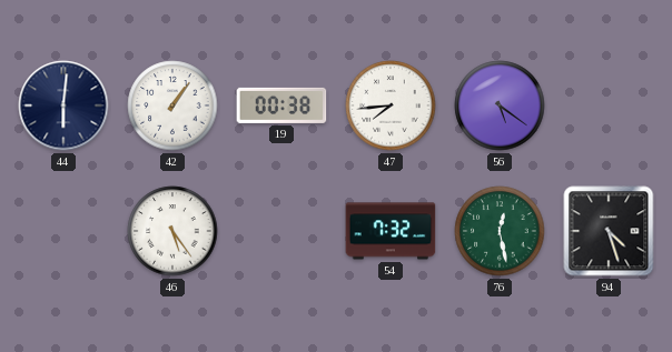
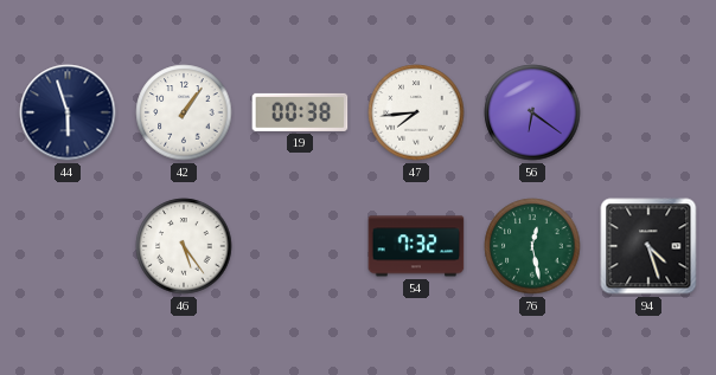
44: 6:01 -> 5:57 (68, 112)
56: 5:21 -> 6:21 (532, 112)
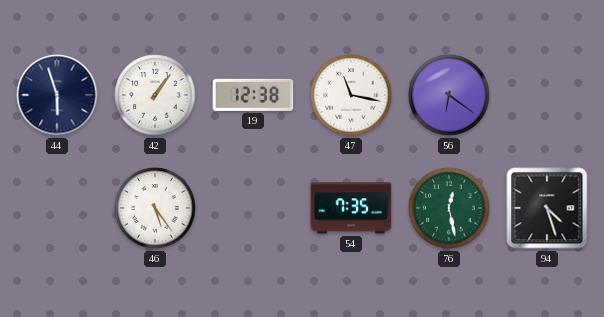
19: 00:38 -> 12:38 (253, 95)
47: 7:44 -> 11:17 (351, 95)
54: 7:32 -> 7:35 (351, 208)
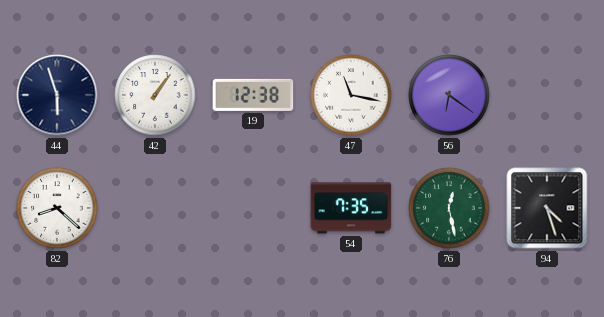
82: none -> 8:22 (57, 208)
46: 5:24 -> none (155, 208)
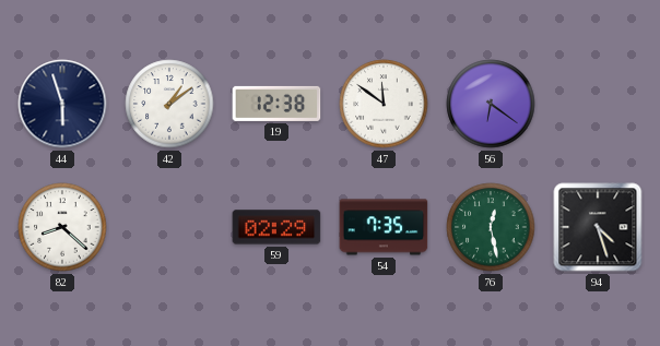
42: 1:06 -> 1:09 (169, 104)
47: 11:17 -> 11:51 (384, 104)
59: none -> 02:29 (276, 227)
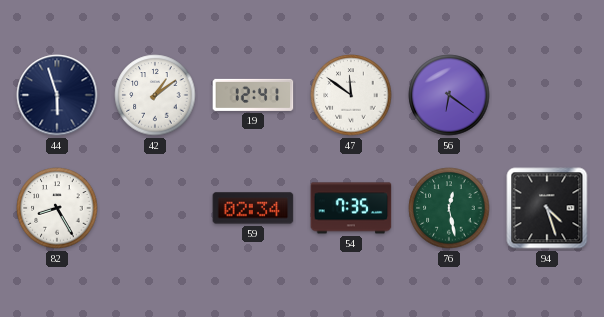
19: 12:38 -> 12:41 (253, 95)
82: 8:22 -> 8:25 (57, 208)
59: 02:29 -> 02:34 (253, 208)
